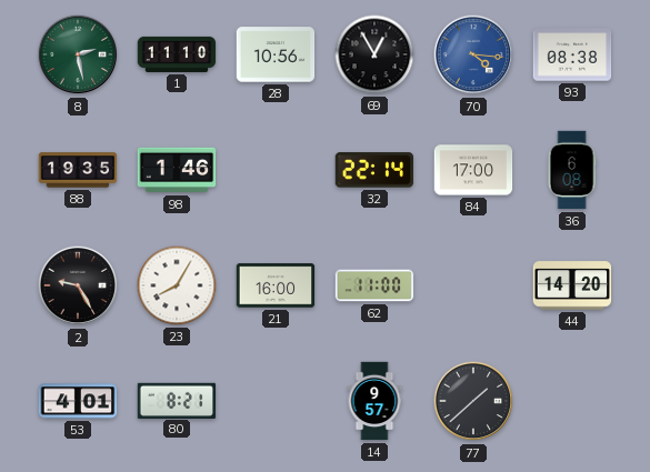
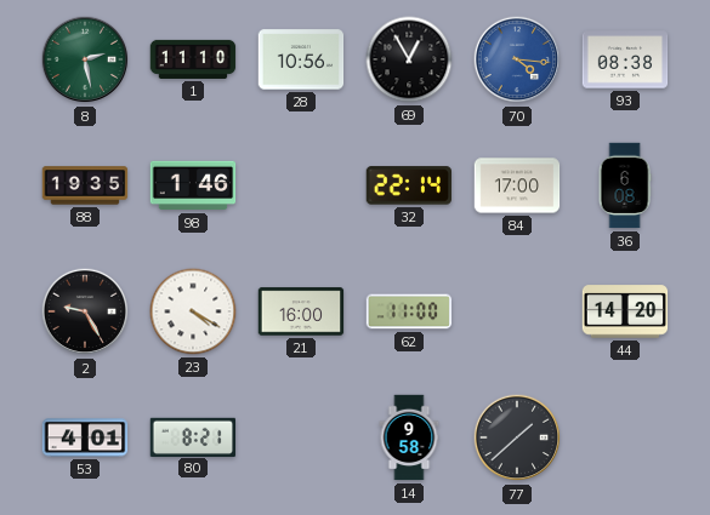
23: 8:05 -> 4:20 (193, 311)
14: 9:57 -> 9:58 (409, 437)
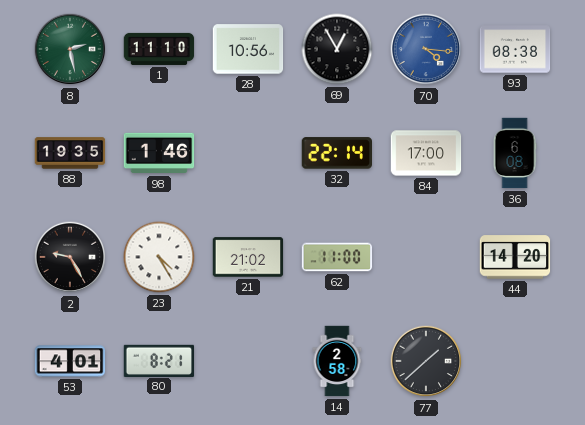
23: 4:20 -> 4:25 (159, 257)
21: 16:00 -> 21:02 (248, 257)
14: 9:58 -> 2:58 (337, 361)
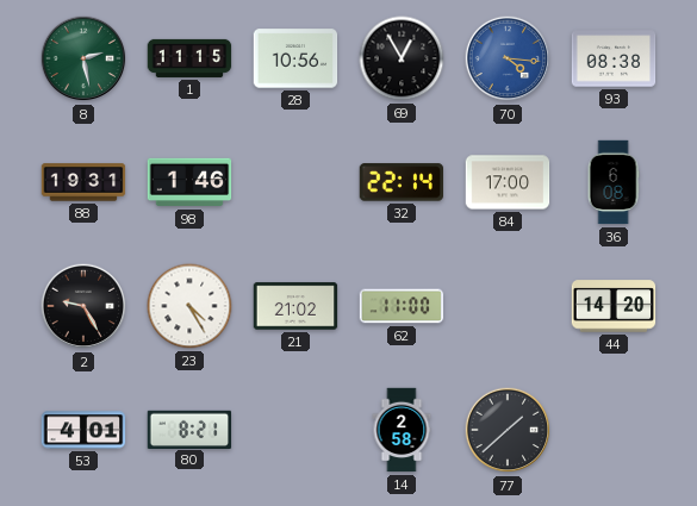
1: 11:10 -> 11:15 (189, 58)
88: 19:35 -> 19:31 (83, 182)
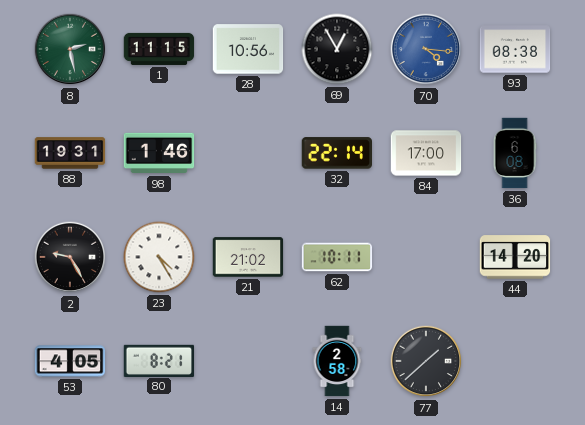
62: 11:00 -> 10:11 (337, 257)
53: 4:01 -> 4:05 (70, 361)
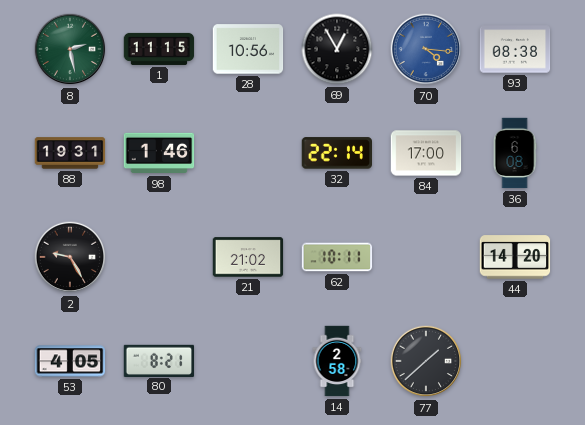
23: 4:25 -> none (159, 257)
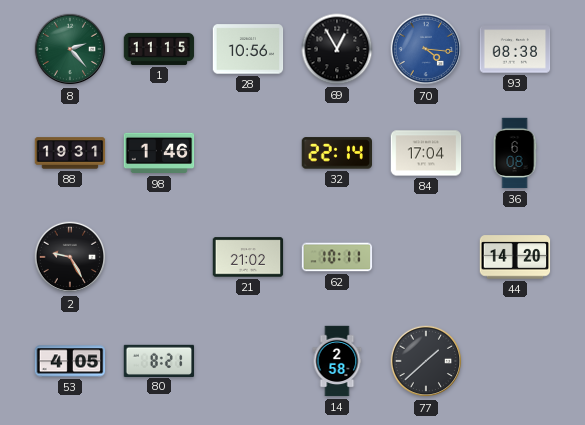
8: 2:28 -> 2:23 (70, 49)
84: 17:00 -> 17:04 (426, 153)
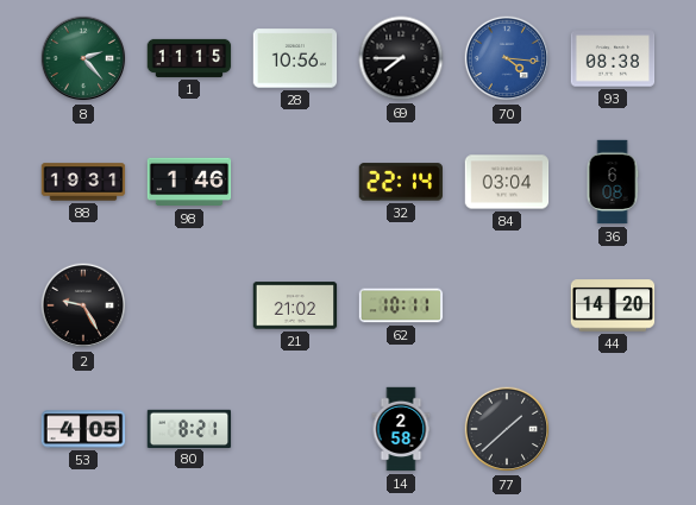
69: 12:55 -> 7:45 (401, 58)
84: 17:04 -> 03:04 (507, 182)
